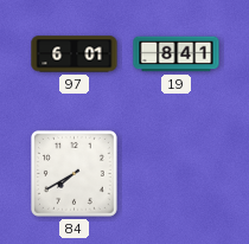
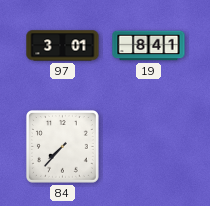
97: 6:01 -> 3:01 (63, 46)
84: 7:40 -> 7:37 (62, 146)
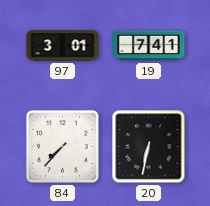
19: 8:41 -> 7:41 (149, 46)
20: none -> 6:32 (149, 147)
